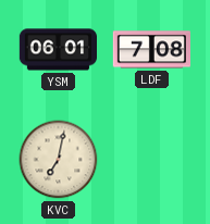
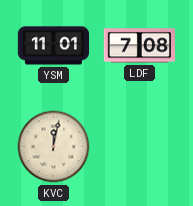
YSM: 06:01 -> 11:01 (53, 46)
KVC: 7:02 -> 12:02 (54, 147)
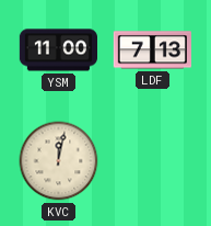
YSM: 11:01 -> 11:00 (58, 50)
LDF: 7:08 -> 7:13 (152, 50)
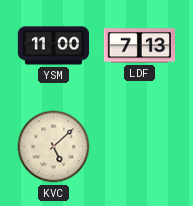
KVC: 12:02 -> 5:08 (54, 147)
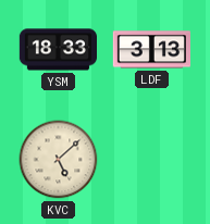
YSM: 11:00 -> 18:33 (58, 50)
LDF: 7:13 -> 3:13 (151, 50)
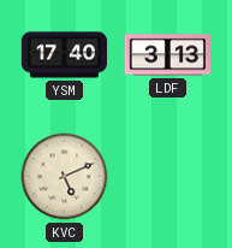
YSM: 18:33 -> 17:40 (64, 55)
KVC: 5:08 -> 5:11 (65, 177)
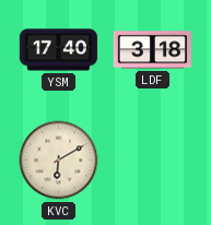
LDF: 3:13 -> 3:18 (152, 50)
KVC: 5:11 -> 6:10 (59, 161)
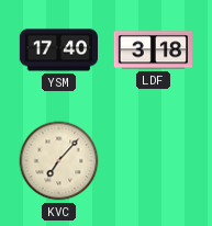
KVC: 6:10 -> 7:07 (59, 161)
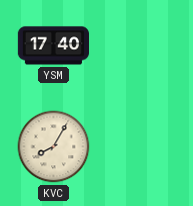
LDF: 3:18 -> none (153, 50)
KVC: 7:07 -> 8:05 (54, 147)
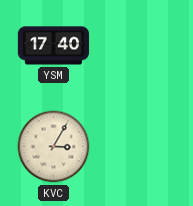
KVC: 8:05 -> 3:05 (54, 147)
